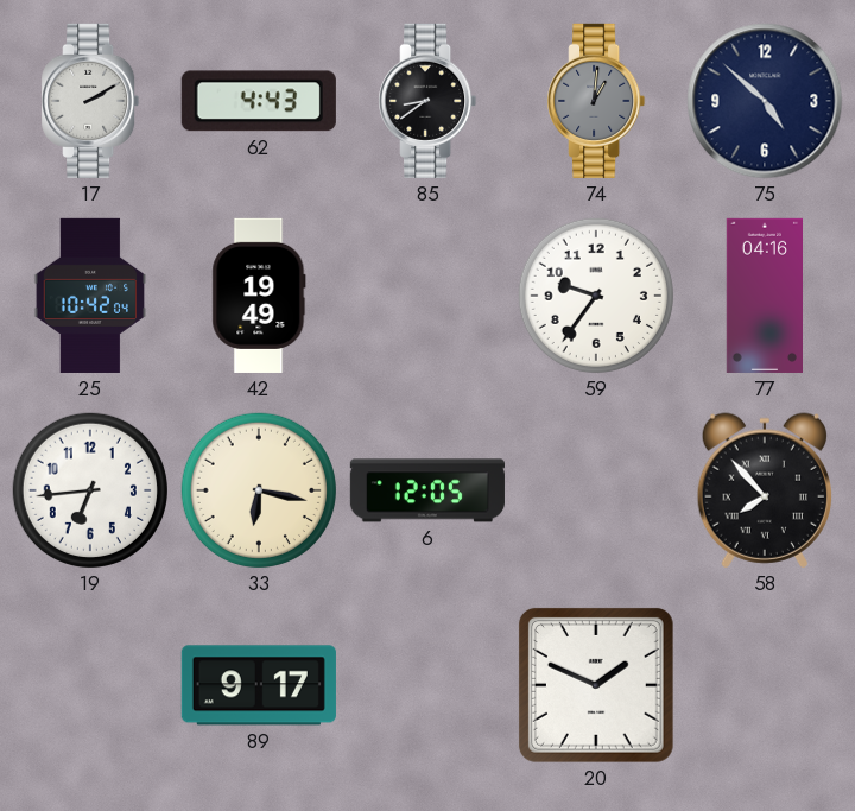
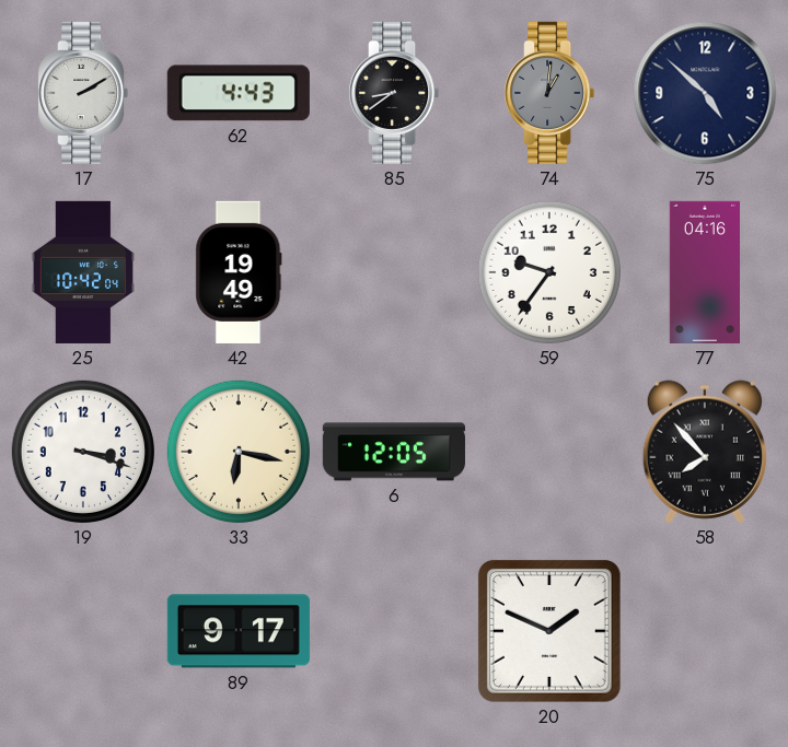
19: 6:44 -> 3:18 (83, 452)
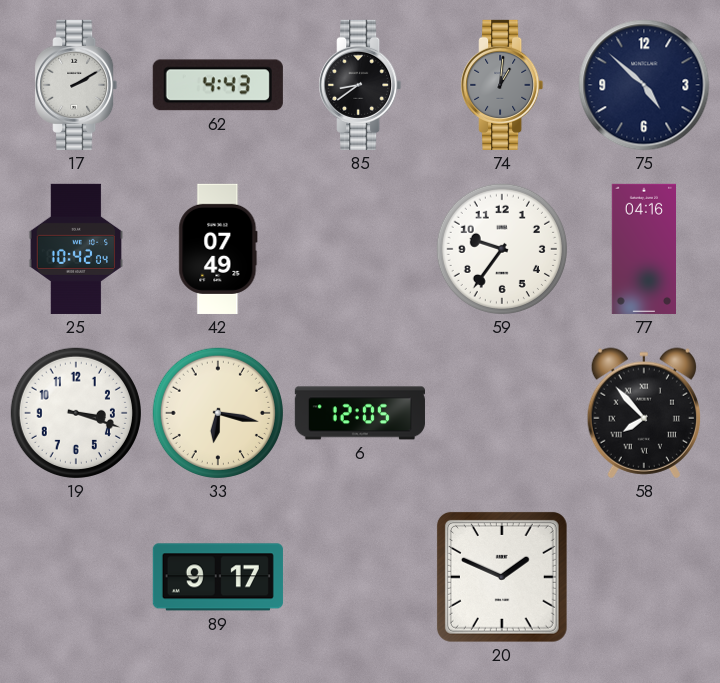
42: 19:49 -> 07:49 (218, 249)
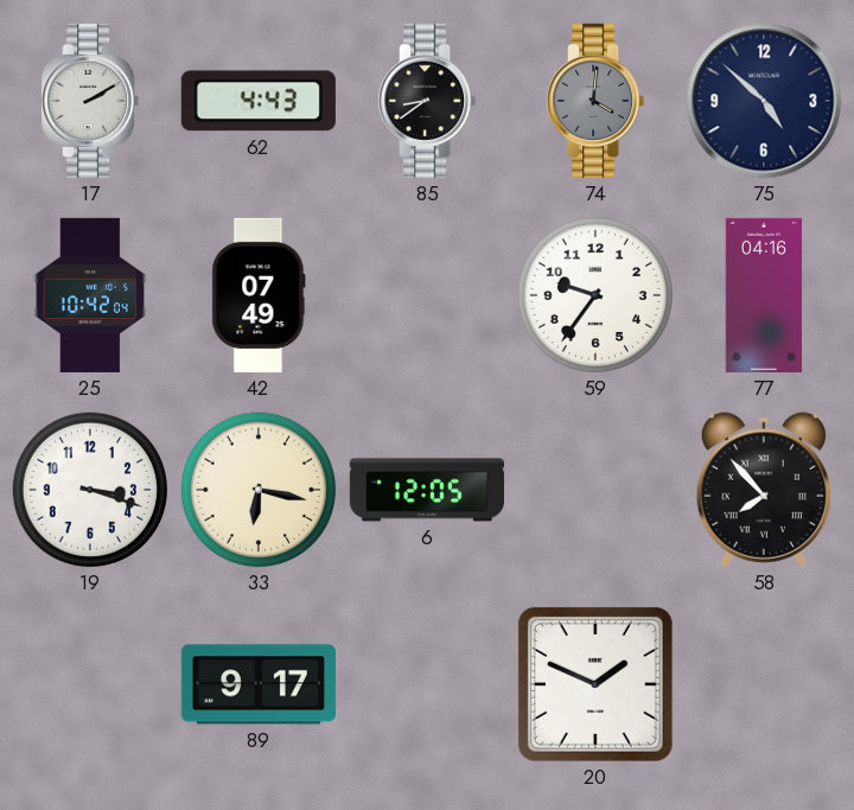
74: 1:01 -> 4:01 (595, 101)
